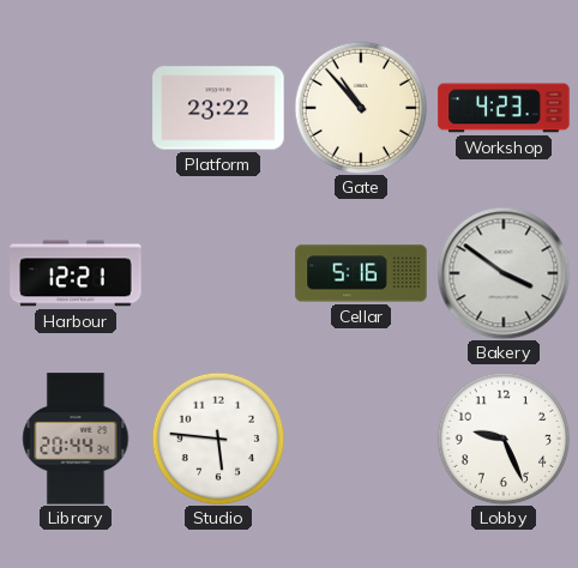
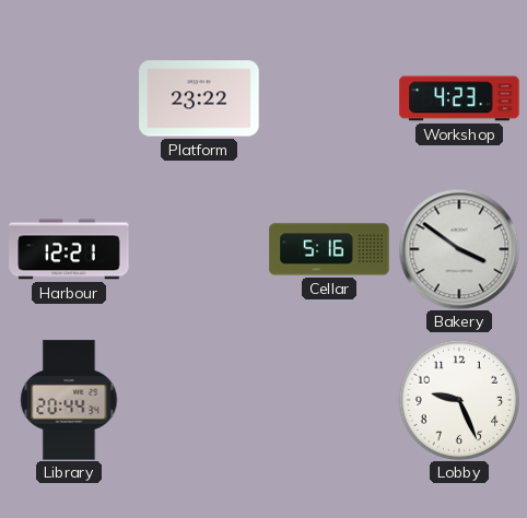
Gate: 10:53 -> none (361, 108)
Studio: 5:46 -> none (218, 439)
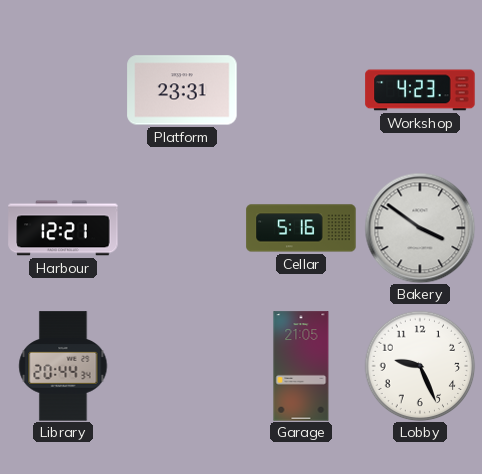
Platform: 23:22 -> 23:31 (182, 90)
Garage: none -> 21:05 (301, 366)
